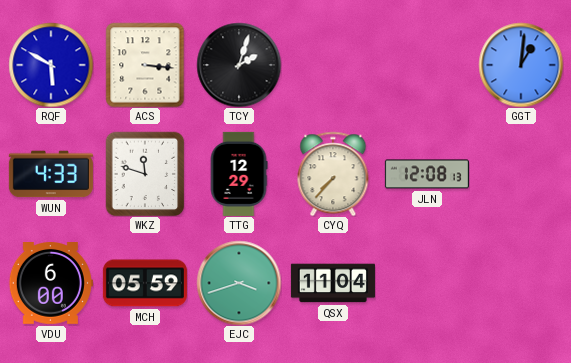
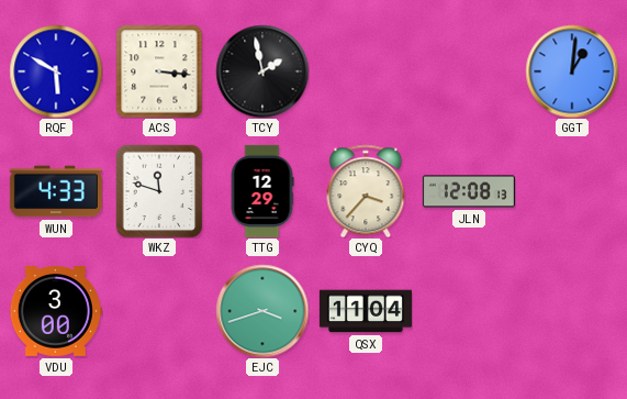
TCY: 2:03 -> 1:58 (262, 71)
CYQ: 7:37 -> 3:37 (366, 191)
VDU: 6:00 -> 3:00 (56, 312)
MCH: 05:59 -> none (145, 283)
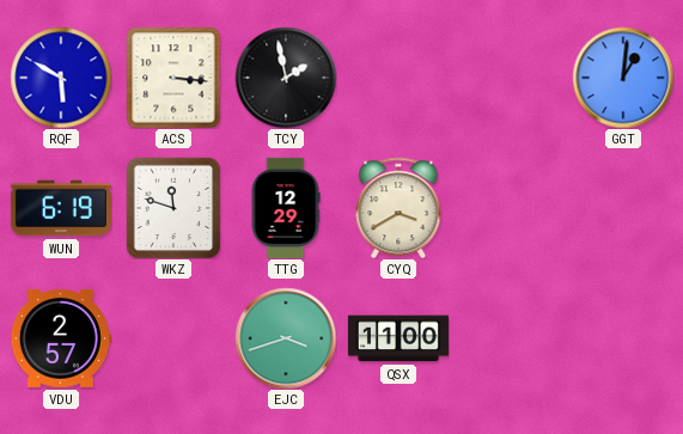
WUN: 4:33 -> 6:19 (61, 208)
CYQ: 3:37 -> 3:40 (398, 208)
JLN: 12:08 -> none (469, 191)
VDU: 3:00 -> 2:57 (61, 340)
QSX: 11:04 -> 11:00 (398, 338)
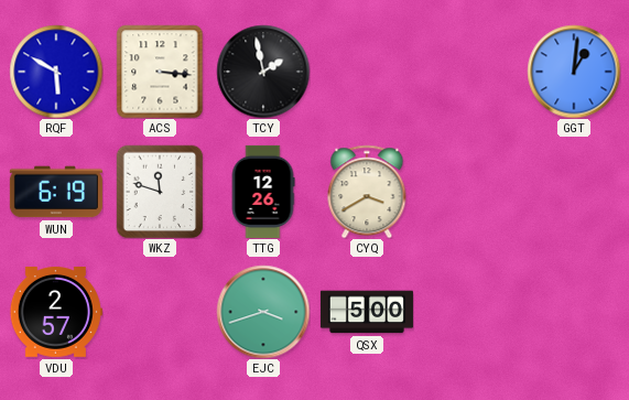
TTG: 12:29 -> 12:26 (263, 192)
QSX: 11:00 -> 5:00 (367, 312)
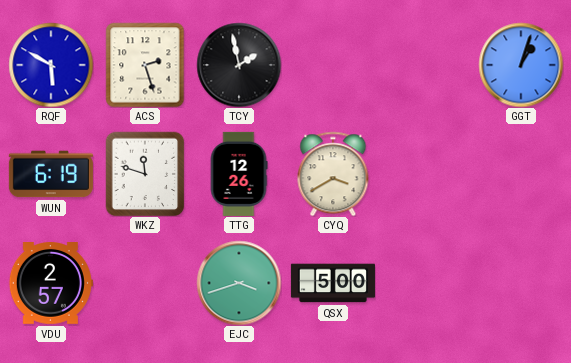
ACS: 3:16 -> 2:27 (145, 65)
GGT: 1:01 -> 1:03 (521, 65)
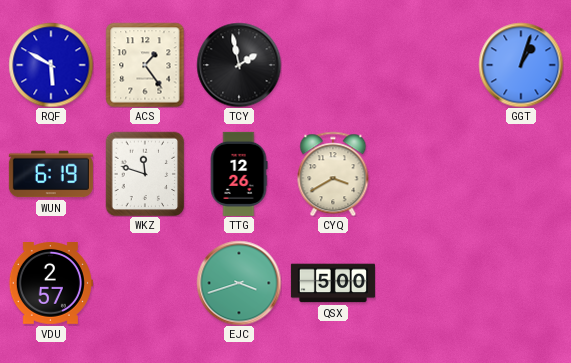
ACS: 2:27 -> 1:24 (145, 65)
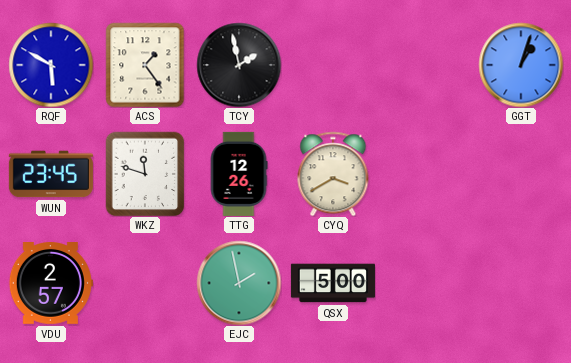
WUN: 6:19 -> 23:45 (51, 174)
EJC: 3:42 -> 1:58 (239, 283)
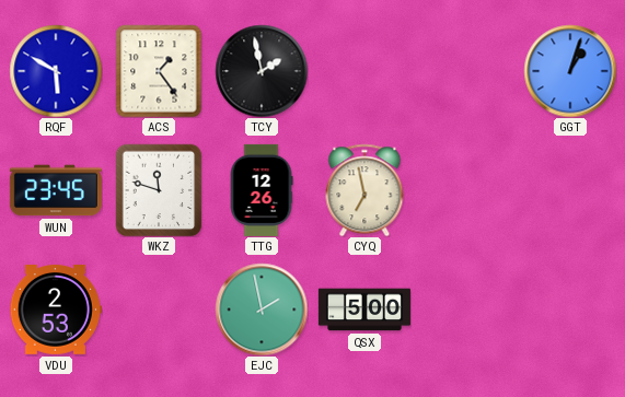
CYQ: 3:40 -> 6:58 (364, 190)
VDU: 2:57 -> 2:53 (56, 311)
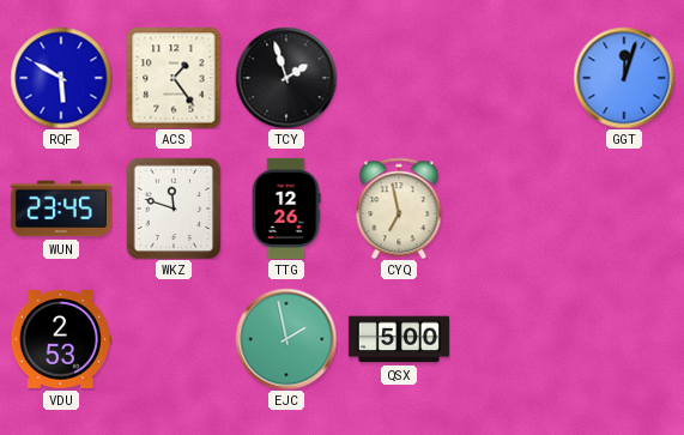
TCY: 1:58 -> 1:57 (286, 78)
GGT: 1:03 -> 12:03 (624, 78)
